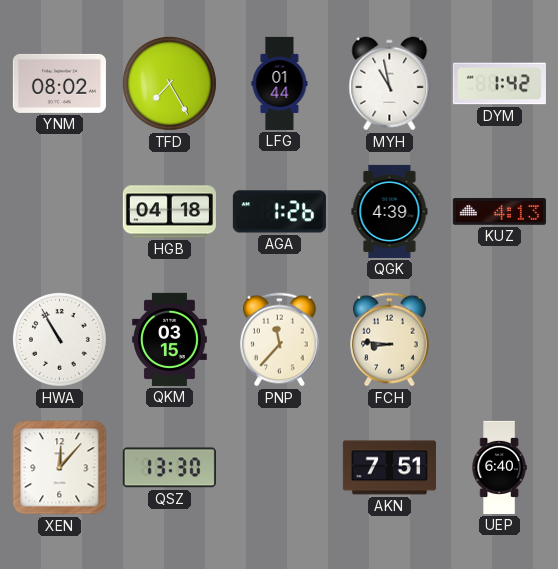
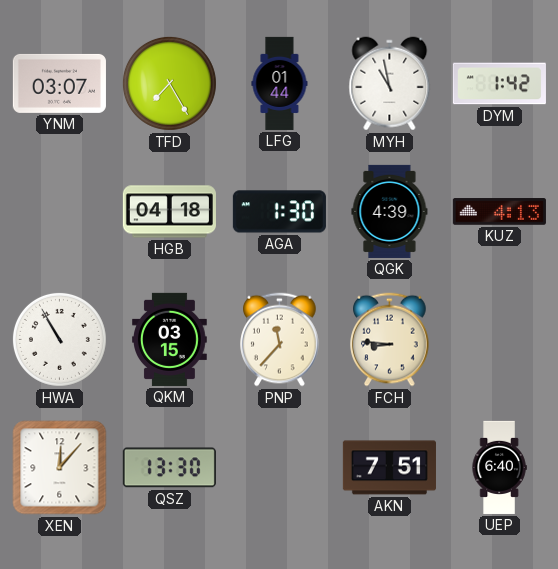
YNM: 08:02 -> 03:07 (59, 83)
AGA: 1:26 -> 1:30 (279, 212)
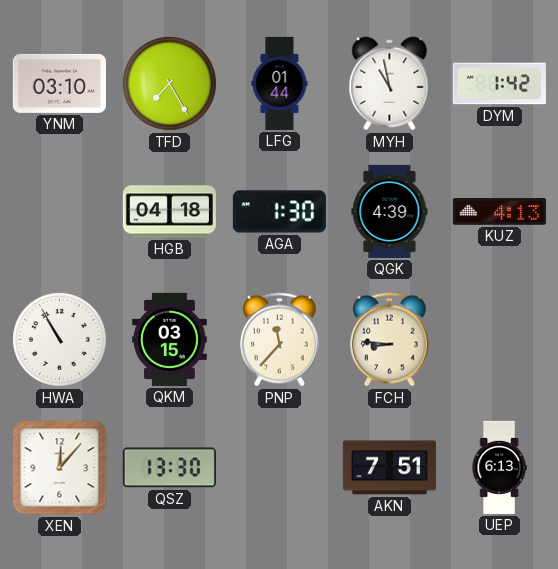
YNM: 03:07 -> 03:10 (59, 83)
UEP: 6:40 -> 6:13 (499, 467)
